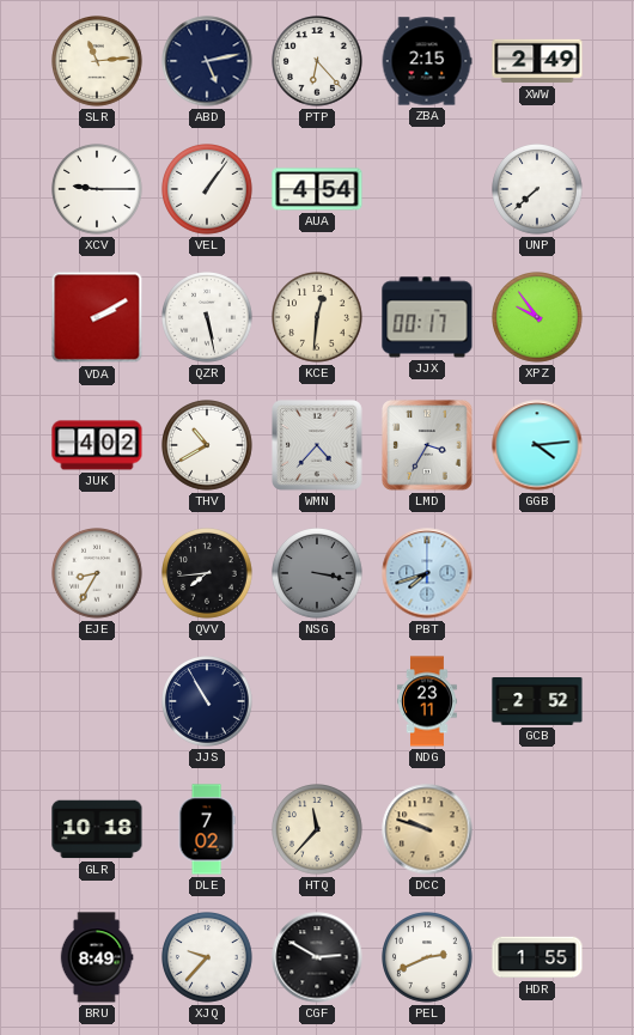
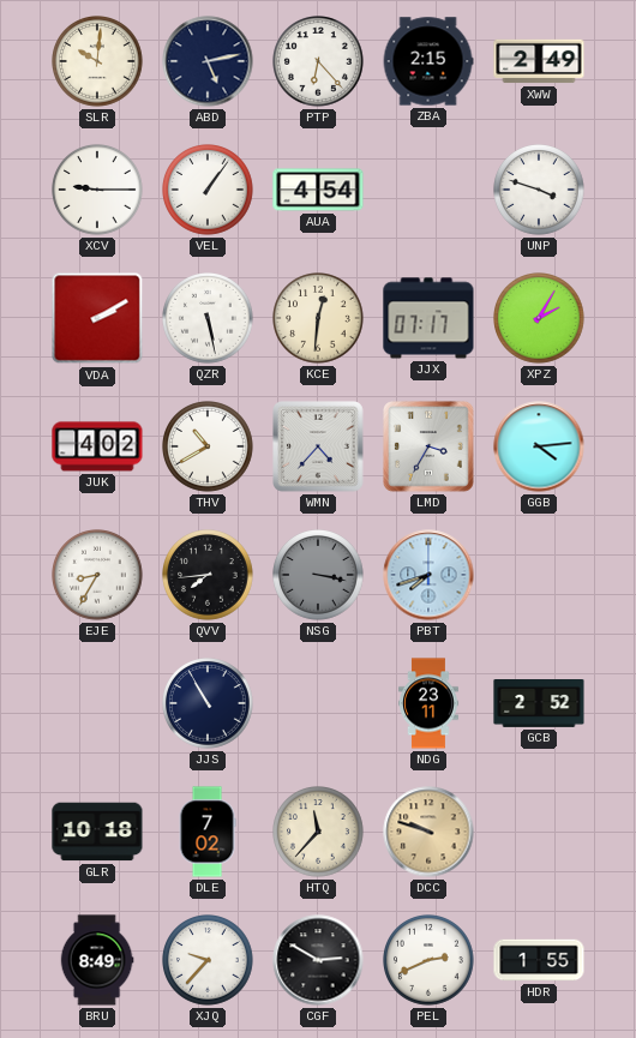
SLR: 11:14 -> 10:01 (97, 61)
UNP: 7:38 -> 3:48 (539, 190)
JJX: 00:17 -> 07:17 (428, 318)
XPZ: 9:54 -> 2:05 (539, 318)
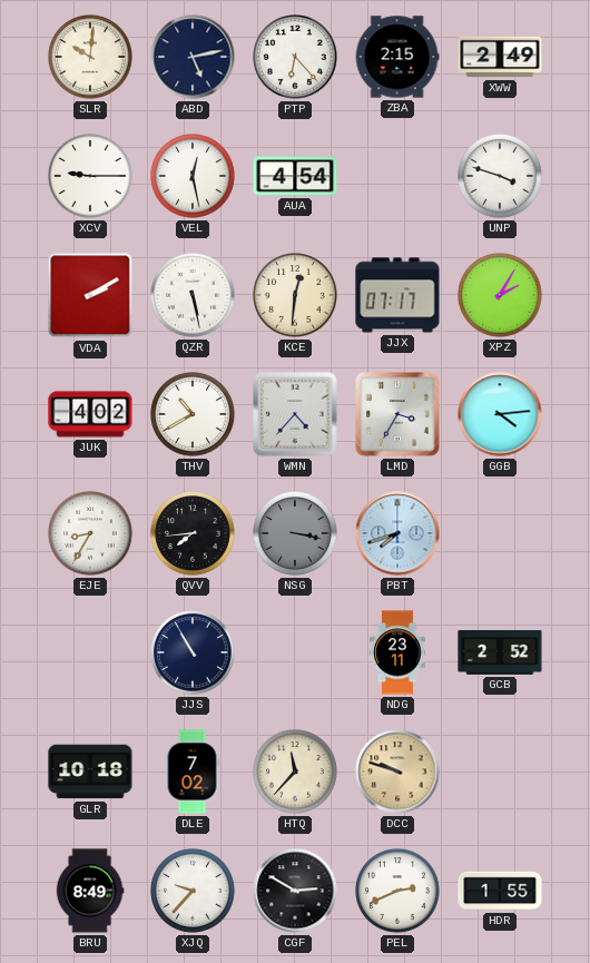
VEL: 1:06 -> 12:28 (193, 176)
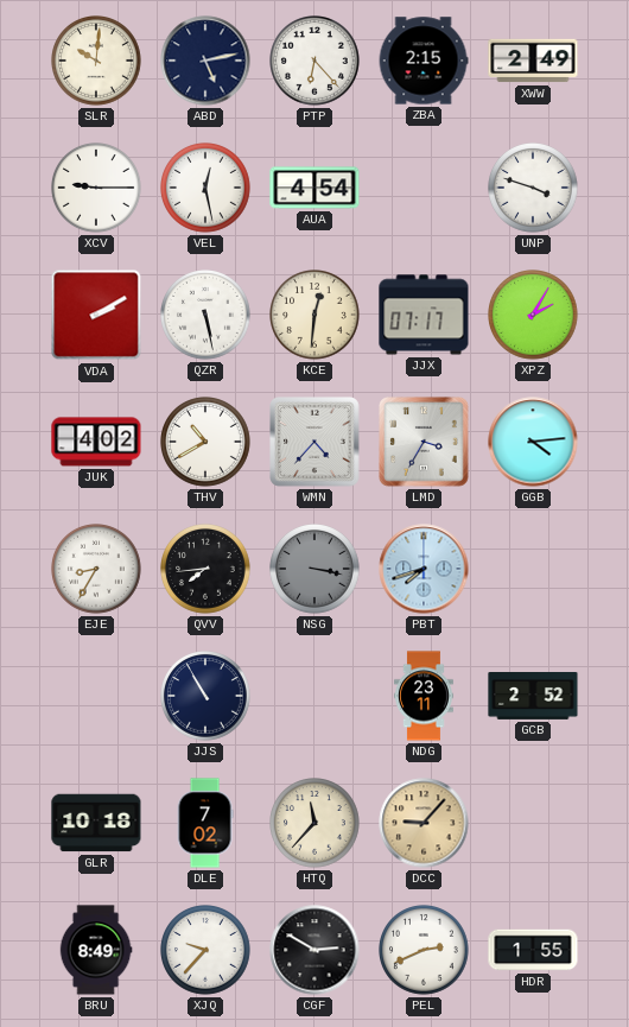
DCC: 9:48 -> 9:07 (424, 823)
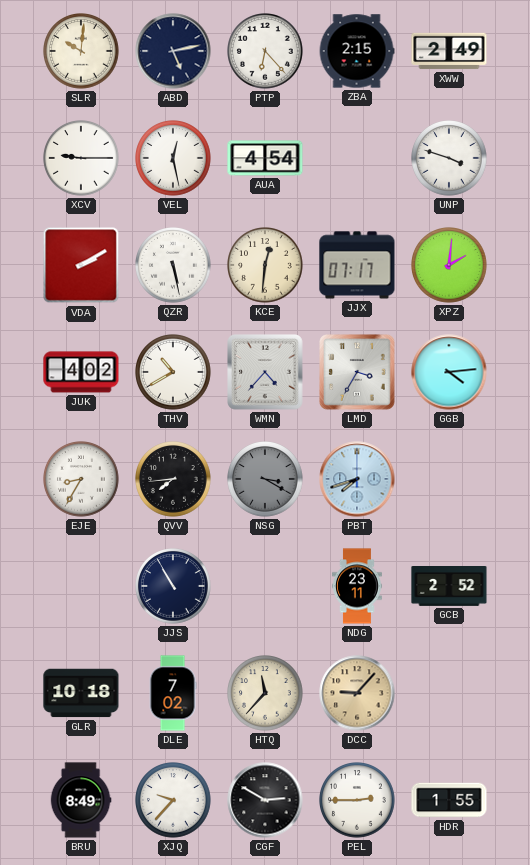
XPZ: 2:05 -> 2:01 (449, 265)
NSG: 3:17 -> 3:20 (265, 479)
PEL: 2:41 -> 2:45 (357, 800)
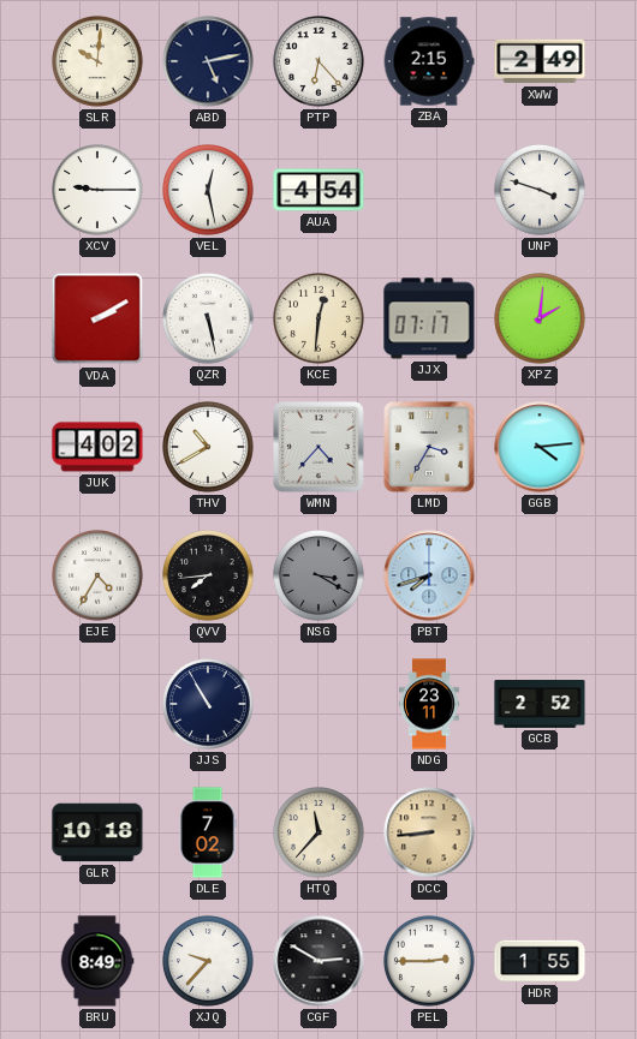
EJE: 8:35 -> 4:35 (97, 575)
DCC: 9:07 -> 8:44 (429, 832)
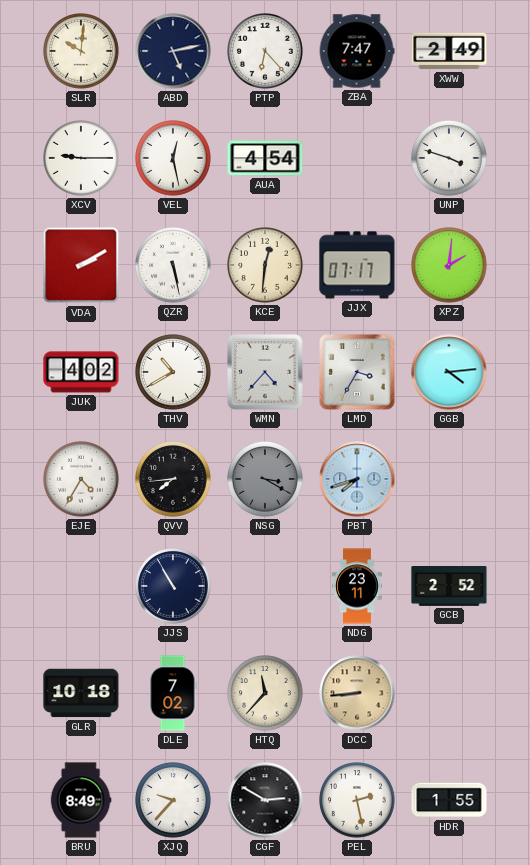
ZBA: 2:15 -> 7:47 (357, 51)
PEL: 2:45 -> 2:28 (357, 800)
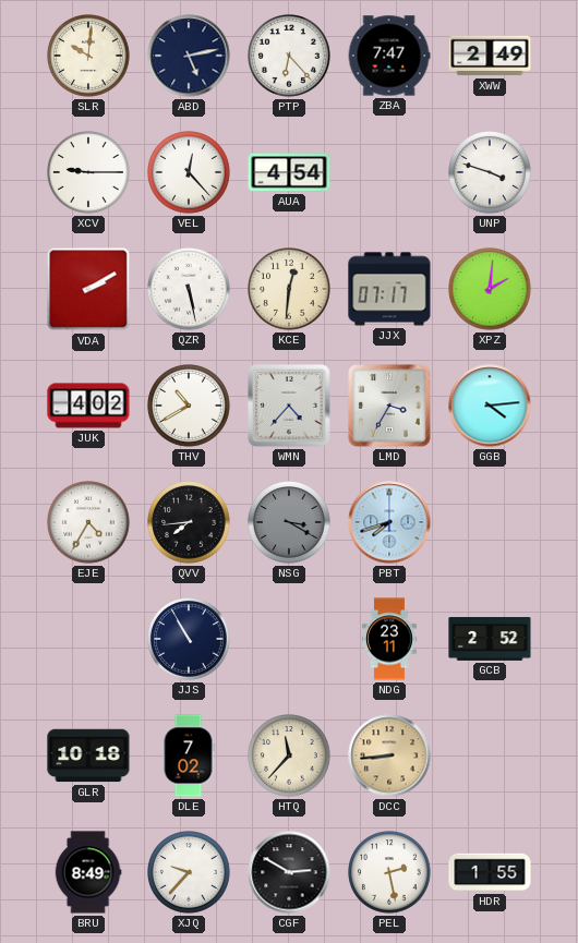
VEL: 12:28 -> 12:23 (189, 172)
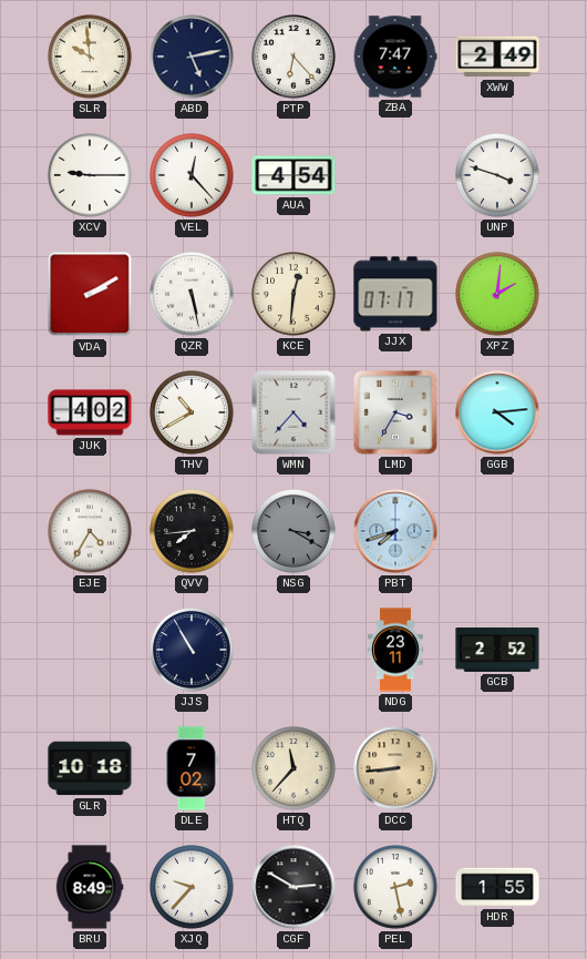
SLR: 10:01 -> 9:59 (90, 57)
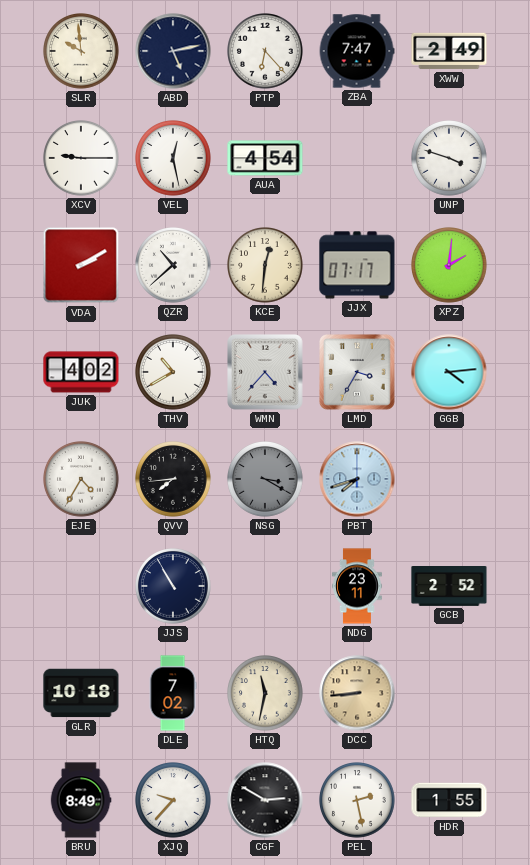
VEL: 12:23 -> 12:28 (173, 158)
QZR: 5:28 -> 10:38 (173, 265)
HTQ: 11:37 -> 11:32 (265, 693)
